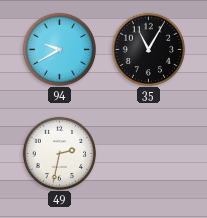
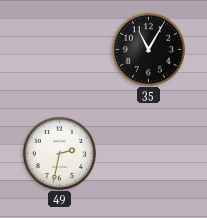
94: 9:40 -> none (59, 49)
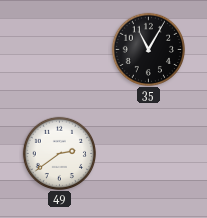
49: 2:32 -> 2:39 (59, 153)
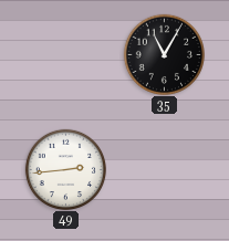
49: 2:39 -> 2:44 (65, 169)
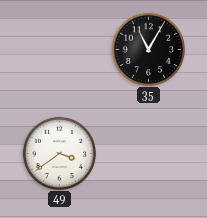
49: 2:44 -> 3:39 (59, 153)
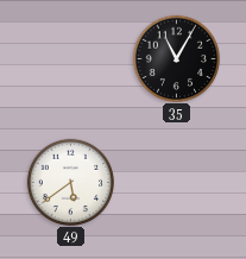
49: 3:39 -> 5:39 (70, 182)
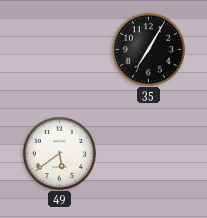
35: 11:05 -> 7:05 (148, 49)
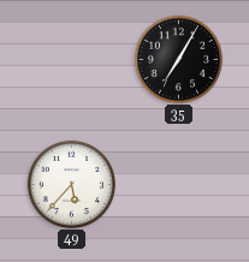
49: 5:39 -> 5:37 (71, 184)
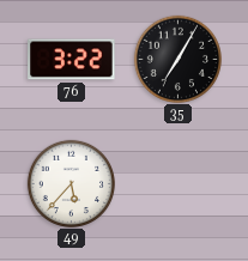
76: none -> 3:22 (72, 60)
